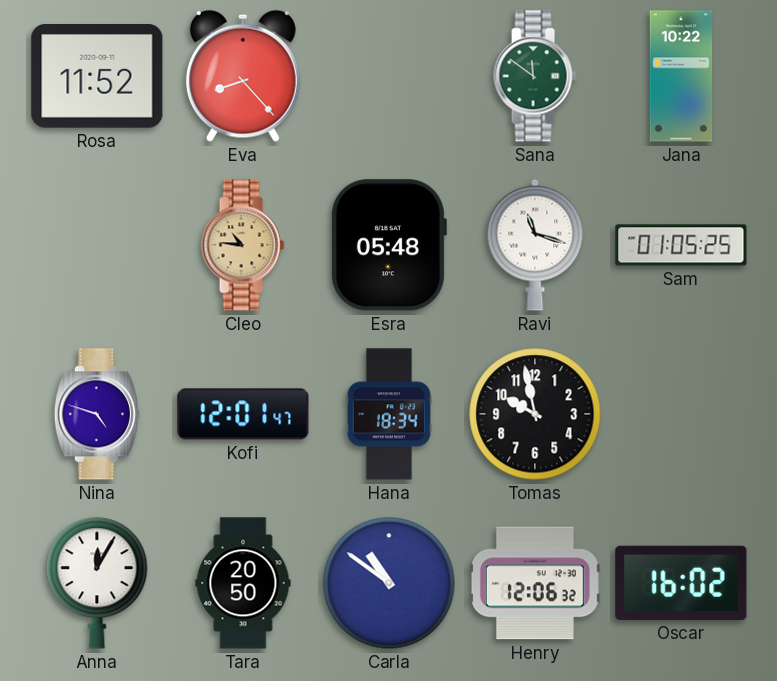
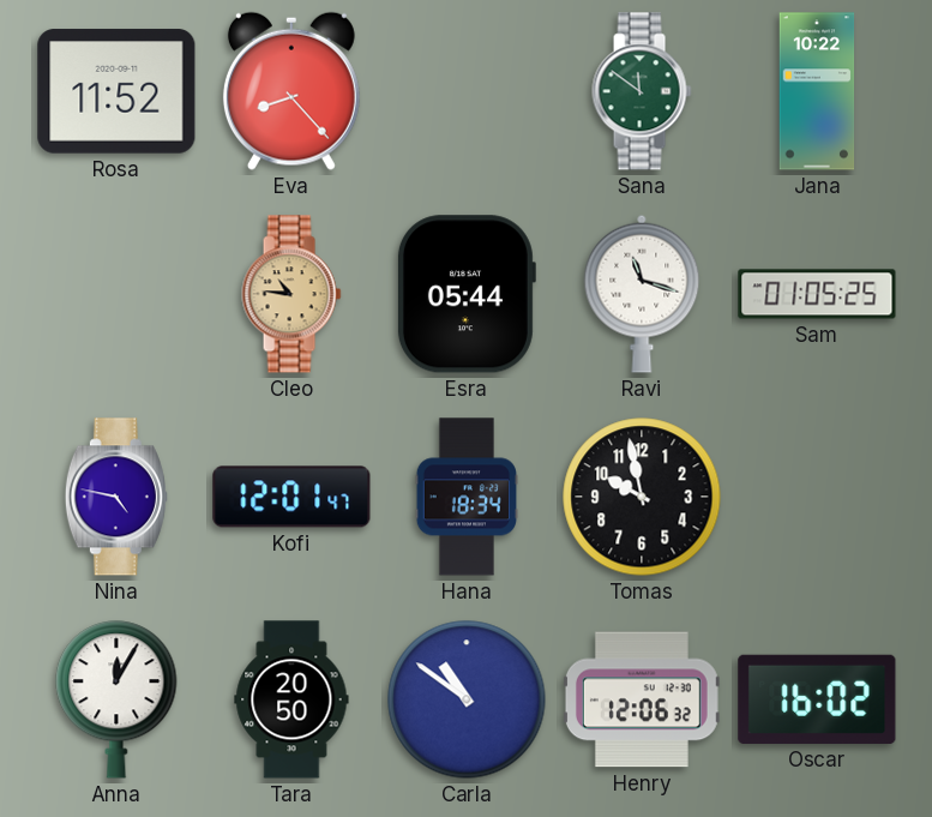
Esra: 05:48 -> 05:44 (465, 294)
Nina: 4:48 -> 4:47 (116, 497)
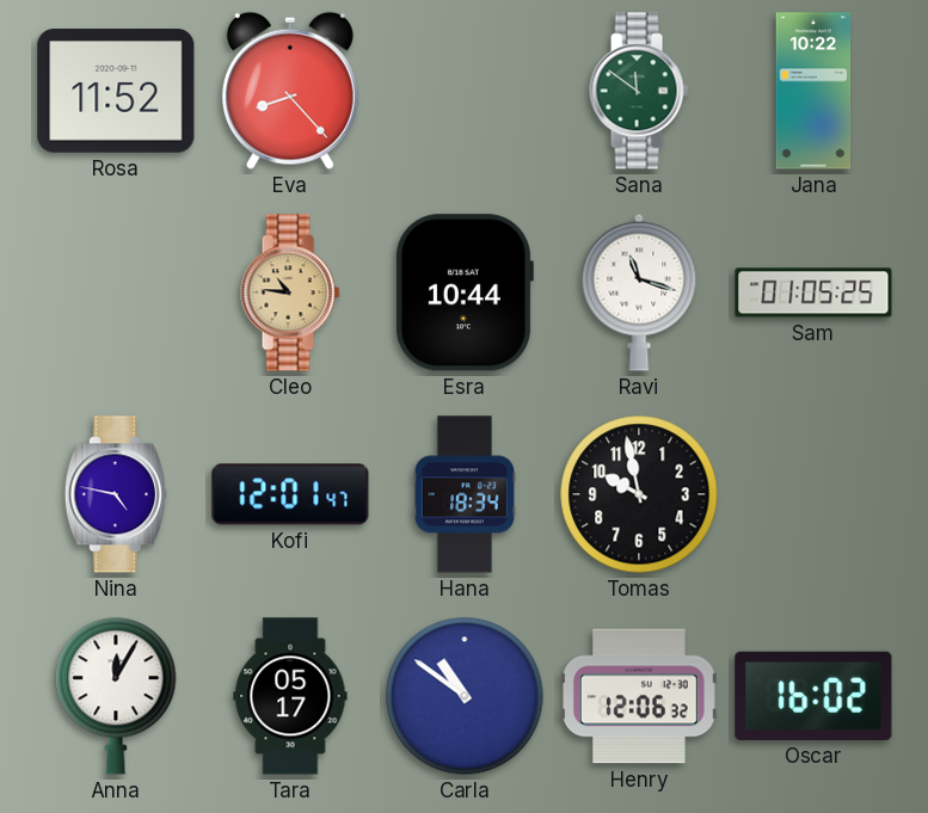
Esra: 05:44 -> 10:44 (463, 292)
Tara: 20:50 -> 05:17 (290, 696)
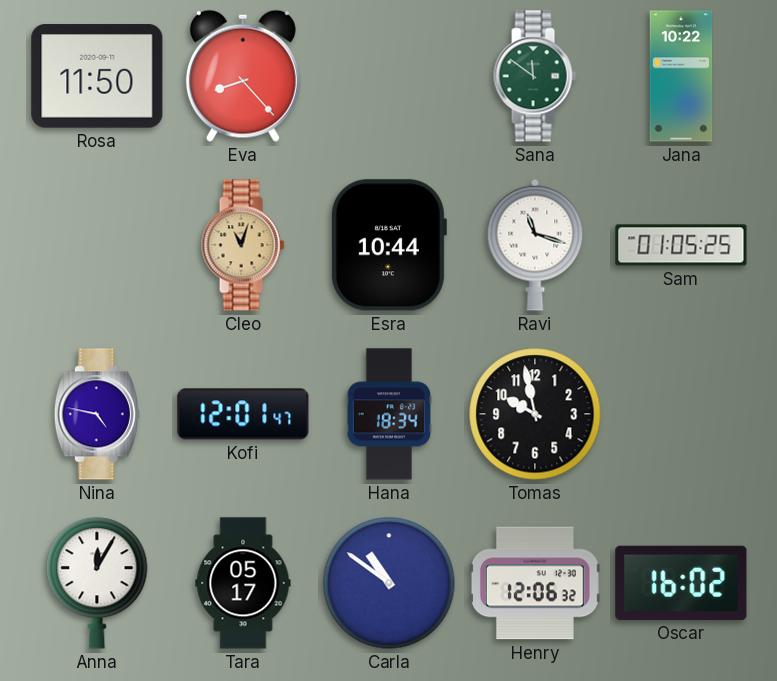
Rosa: 11:52 -> 11:50 (97, 76)
Cleo: 10:46 -> 11:03 (243, 245)
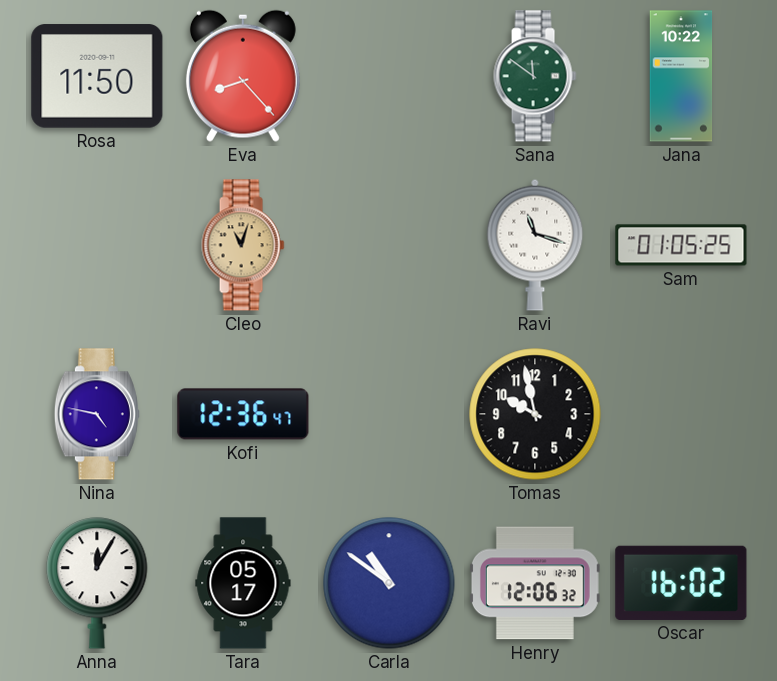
Esra: 10:44 -> none (388, 245)
Kofi: 12:01 -> 12:36 (243, 414)
Hana: 18:34 -> none (389, 414)
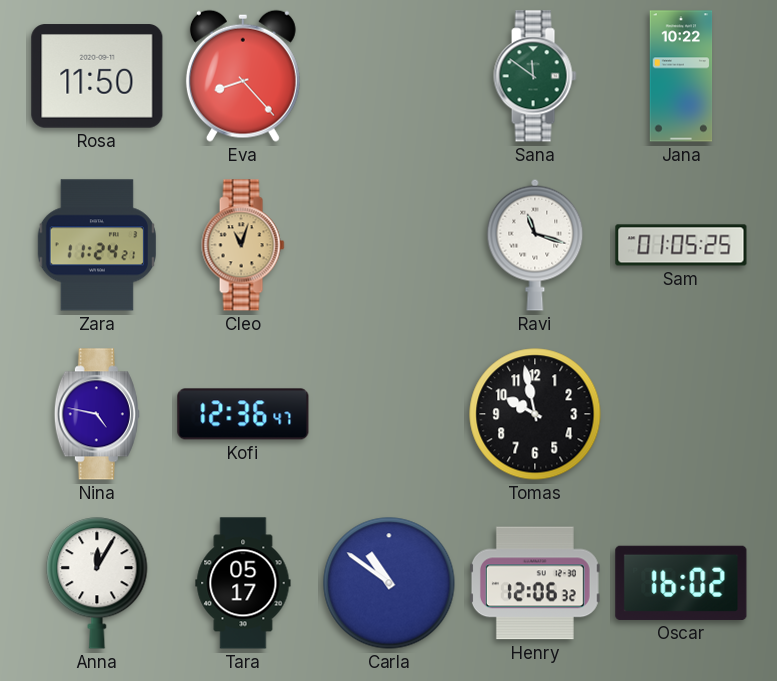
Zara: none -> 11:24 (97, 245)
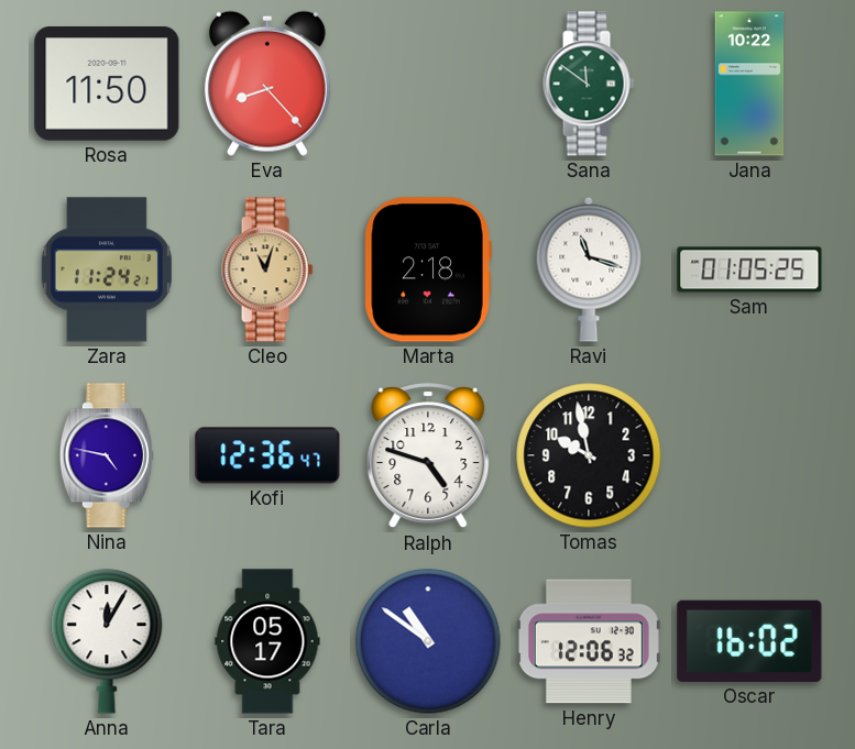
Marta: none -> 2:18 (428, 269)
Ralph: none -> 4:48 (428, 456)
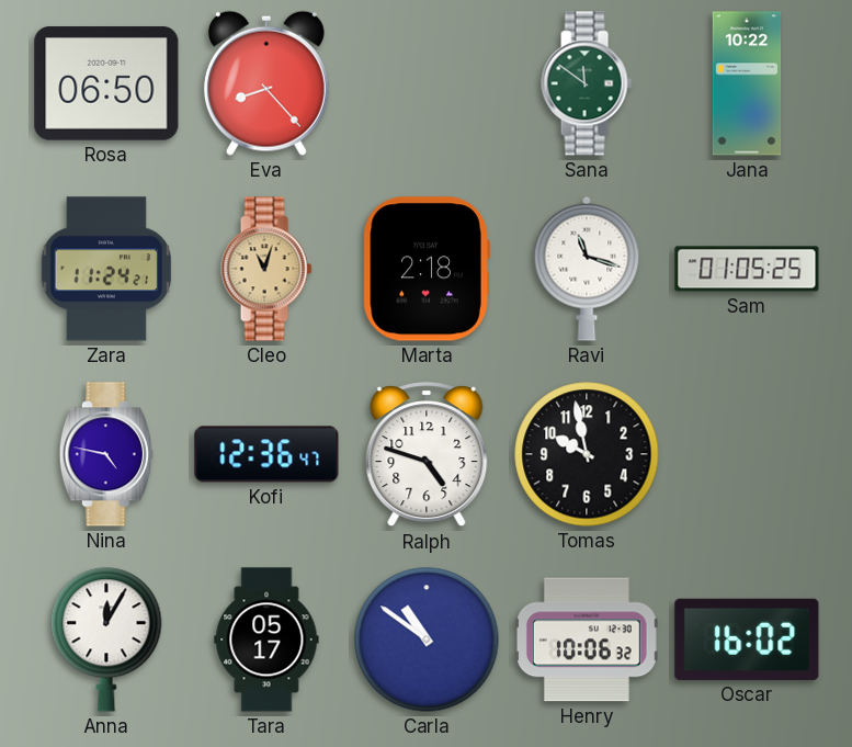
Rosa: 11:50 -> 06:50 (106, 83)
Henry: 12:06 -> 10:06 (587, 640)
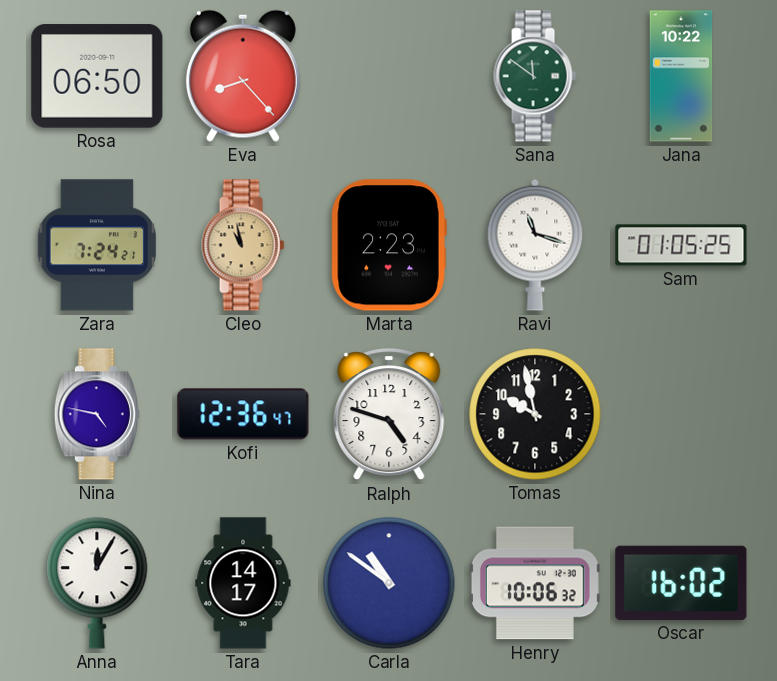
Zara: 11:24 -> 7:24 (97, 245)
Cleo: 11:03 -> 10:58 (243, 245)
Marta: 2:18 -> 2:23 (389, 245)
Tara: 05:17 -> 14:17 (243, 583)
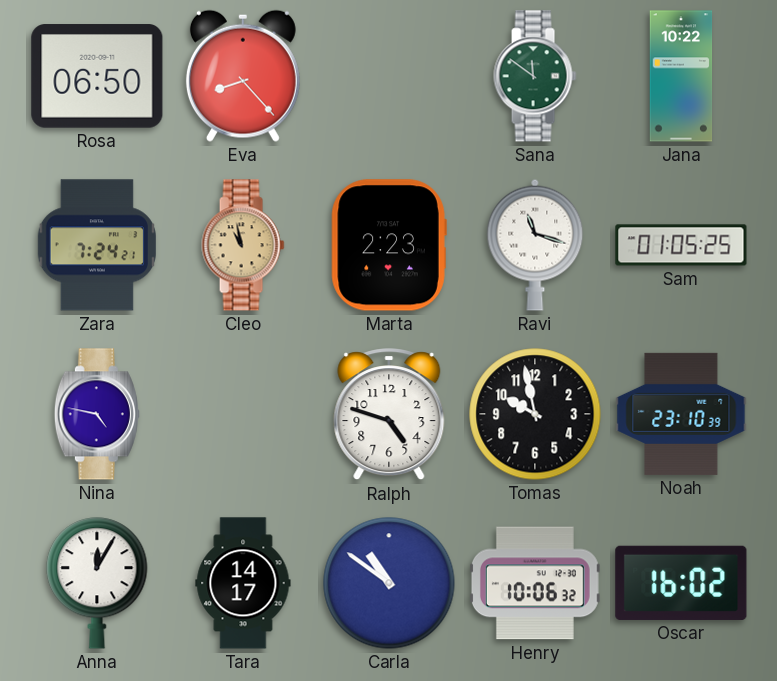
Kofi: 12:36 -> none (243, 414)
Noah: none -> 23:10 (681, 414)
